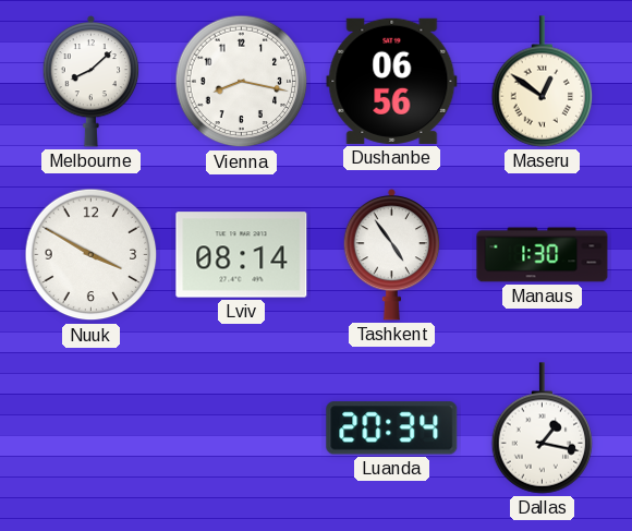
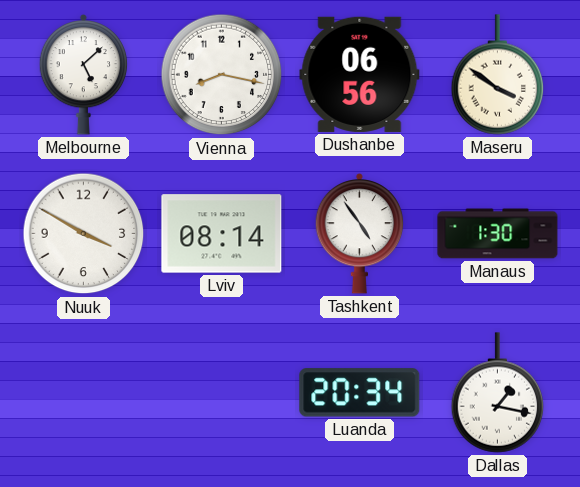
Melbourne: 8:08 -> 5:08 (84, 74)
Maseru: 12:51 -> 3:51 (498, 75)
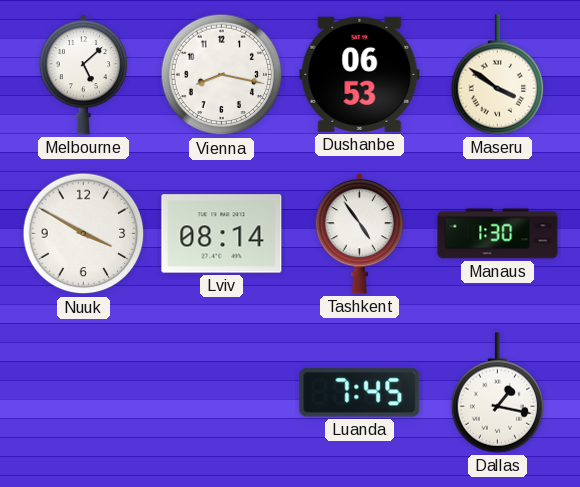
Dushanbe: 06:56 -> 06:53 (360, 74)
Luanda: 20:34 -> 7:45 (360, 393)
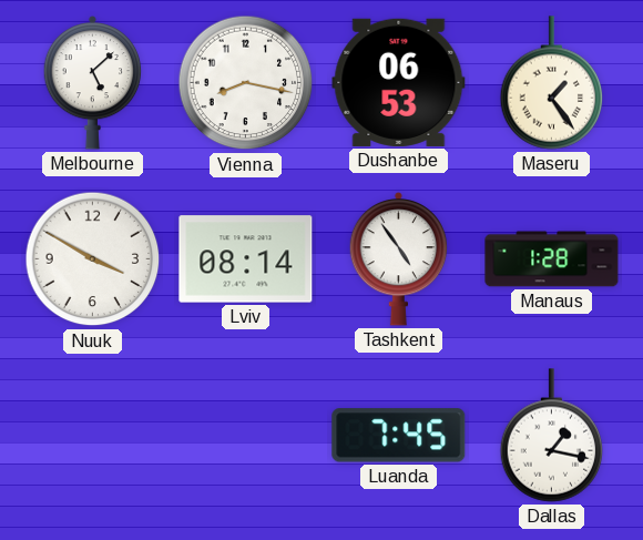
Maseru: 3:51 -> 1:24 (552, 83)
Manaus: 1:30 -> 1:28 (552, 259)
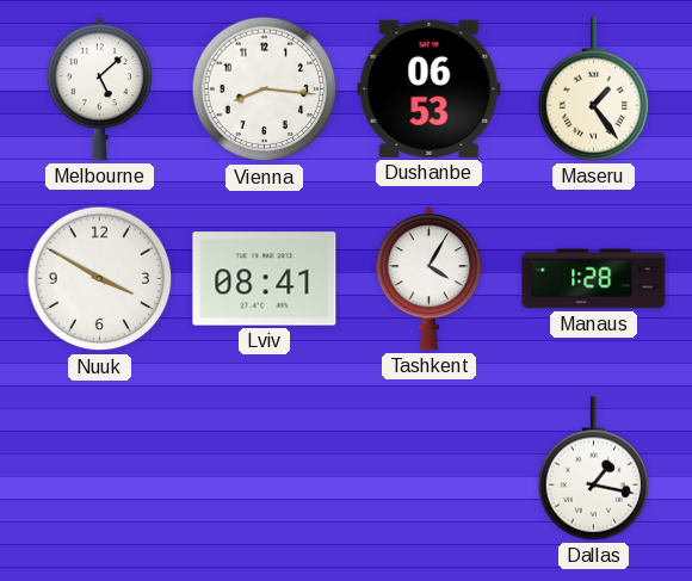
Vienna: 8:17 -> 8:16 (265, 89)
Lviv: 08:14 -> 08:41 (265, 279)
Tashkent: 4:54 -> 4:05 (430, 278)
Luanda: 7:45 -> none (399, 436)
